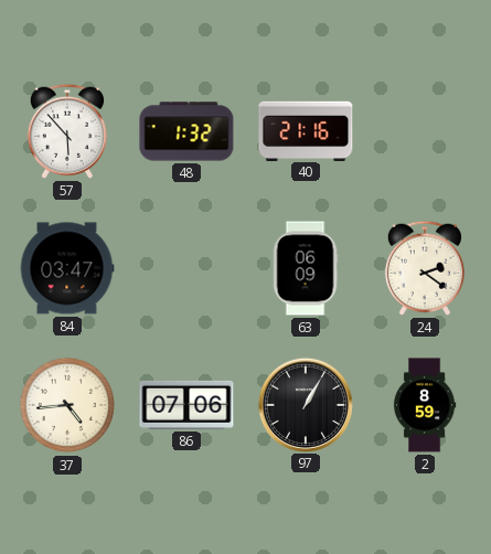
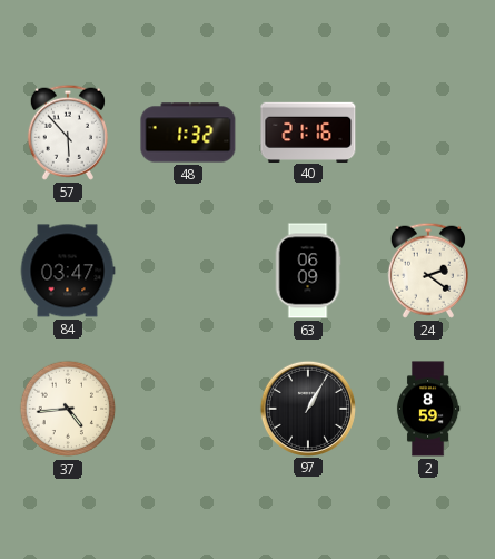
86: 07:06 -> none (186, 405)
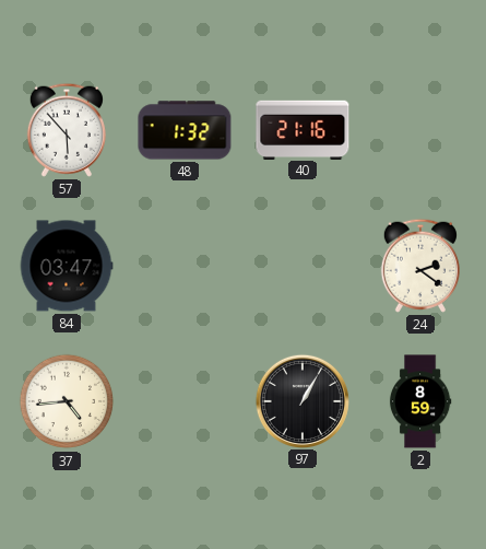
63: 06:09 -> none (308, 271)
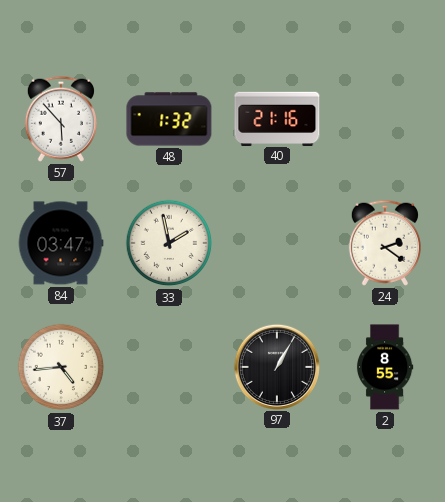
33: none -> 1:58 (169, 243)
2: 8:59 -> 8:55 (385, 367)
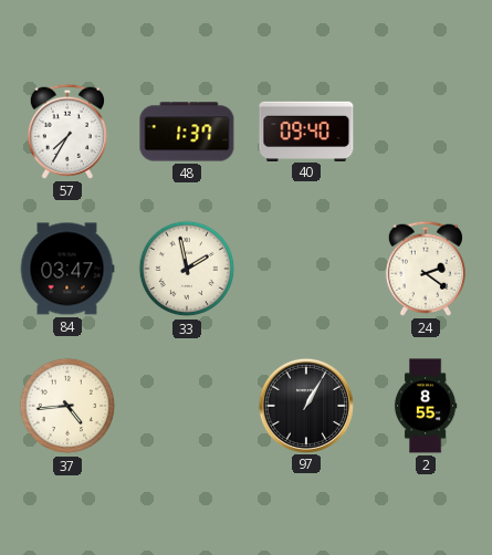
57: 5:53 -> 7:35 (67, 132)
48: 1:32 -> 1:37 (187, 132)
40: 21:16 -> 09:40 (306, 130)
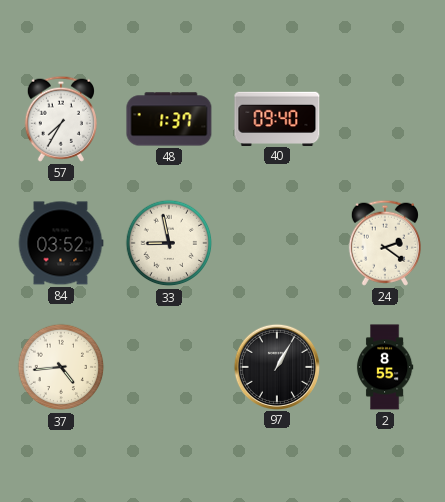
84: 03:47 -> 03:52 (61, 243)
33: 1:58 -> 8:58 (169, 243)
